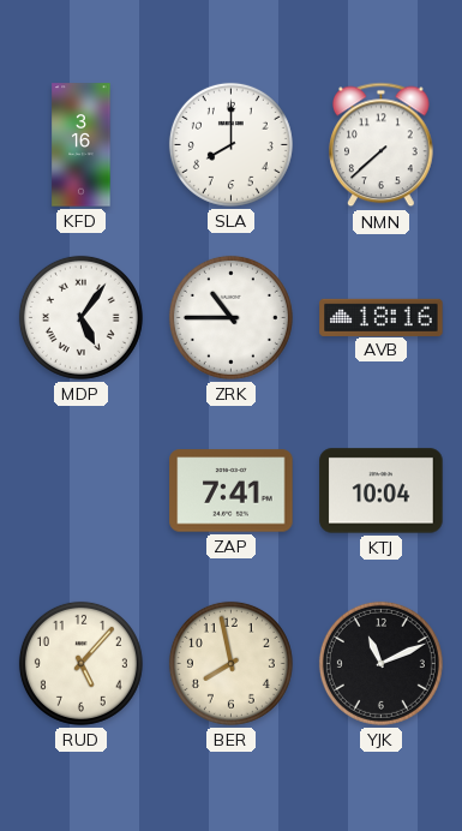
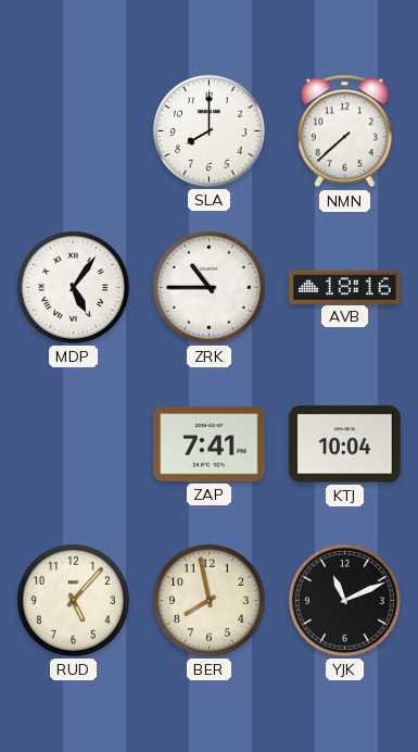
KFD: 3:16 -> none (82, 145)
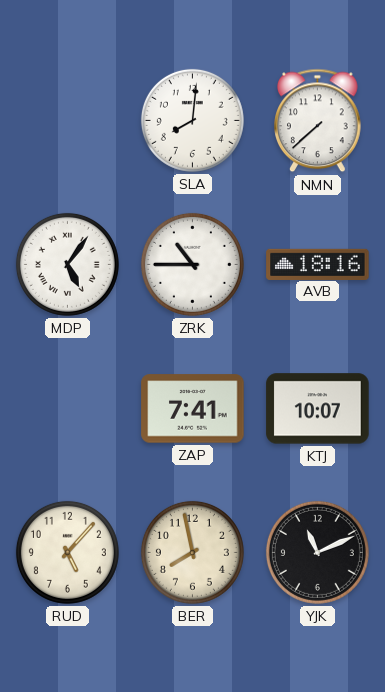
SLA: 8:00 -> 8:01 (192, 120)
KTJ: 10:04 -> 10:07 (318, 409)
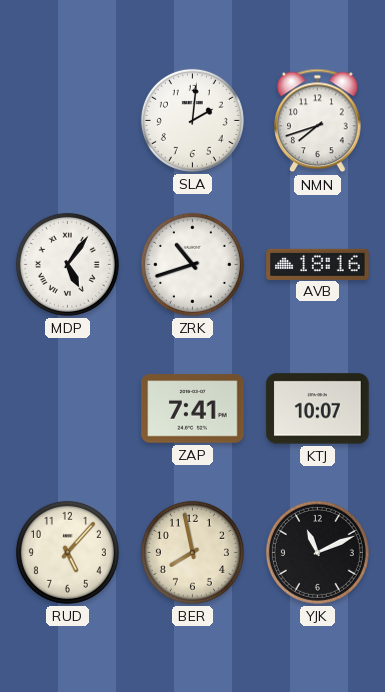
SLA: 8:01 -> 2:01 (192, 120)
NMN: 7:38 -> 7:42 (318, 121)
ZRK: 10:45 -> 10:42 (192, 264)
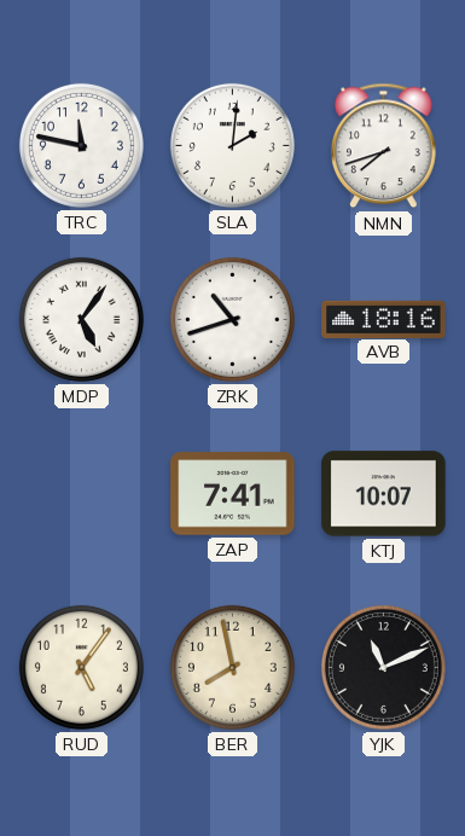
TRC: none -> 11:47 (81, 145)
RUD: 5:07 -> 5:06 (81, 667)
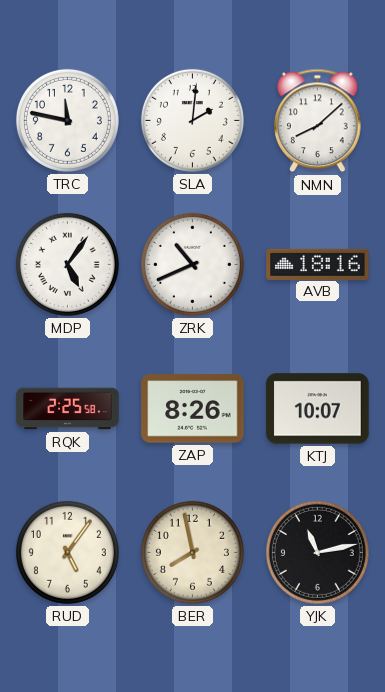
NMN: 7:42 -> 8:08 (318, 121)
ZRK: 10:42 -> 10:41 (192, 264)
RQK: none -> 2:25 (68, 409)
ZAP: 7:41 -> 8:26 (193, 409)
YJK: 11:11 -> 11:13 (317, 552)
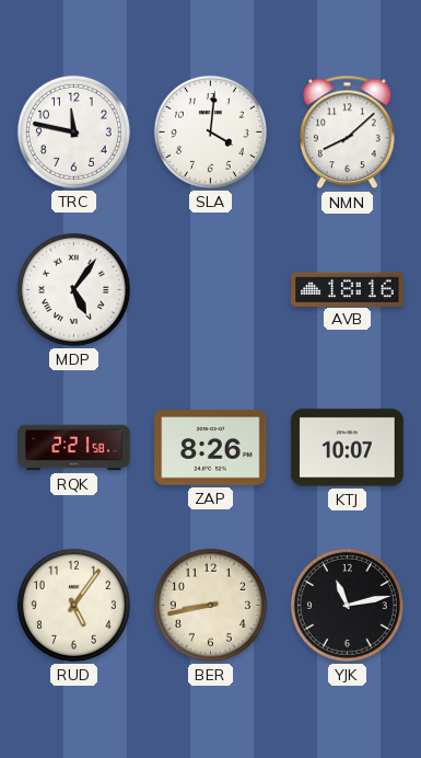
SLA: 2:01 -> 4:01 (210, 131)
ZRK: 10:41 -> none (192, 264)
RQK: 2:25 -> 2:21 (74, 448)
BER: 7:58 -> 8:43 (210, 605)
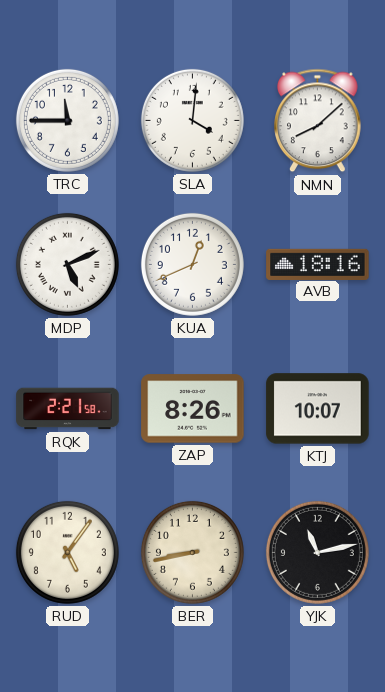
TRC: 11:47 -> 11:45 (67, 120)
MDP: 5:06 -> 5:11 (67, 264)
KUA: none -> 12:41 (192, 264)
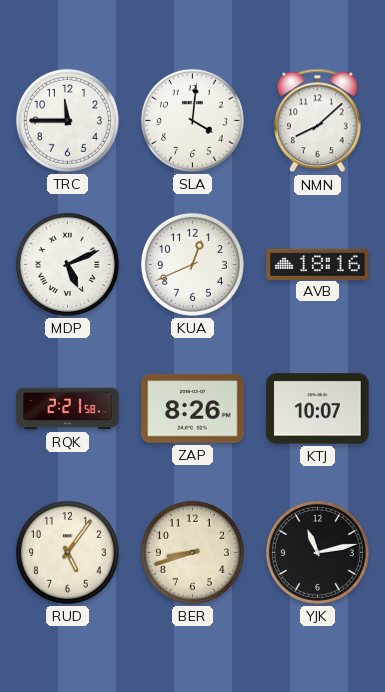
BER: 8:43 -> 8:42 (192, 552)
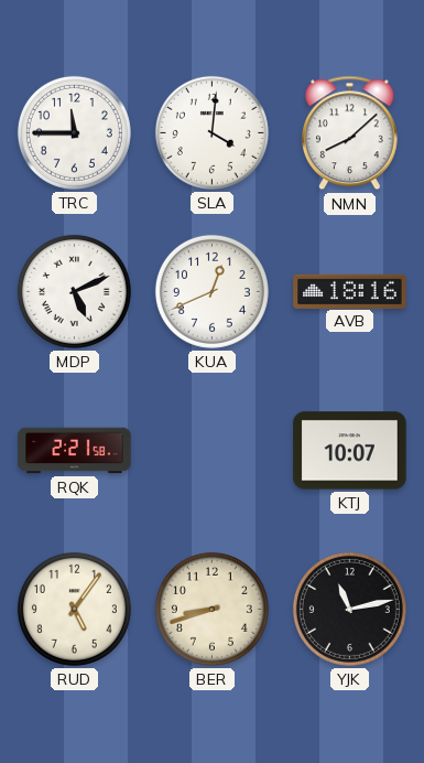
ZAP: 8:26 -> none (193, 409)
